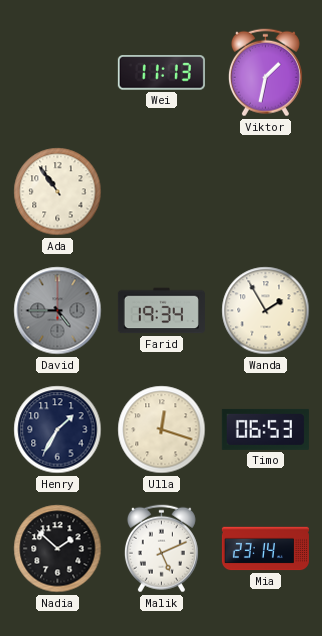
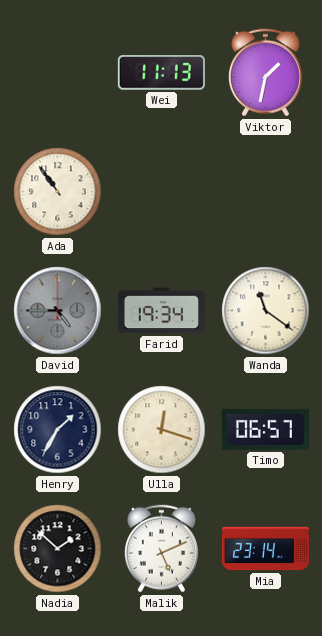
Wanda: 1:55 -> 11:21 (266, 311)
Timo: 06:53 -> 06:57 (265, 429)
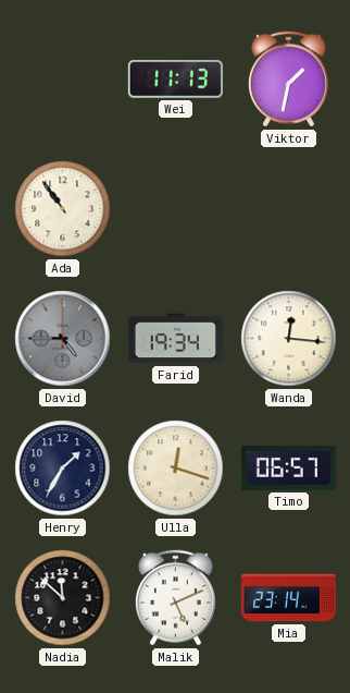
Wanda: 11:21 -> 12:16 (289, 339)
Nadia: 1:52 -> 11:52 (63, 598)
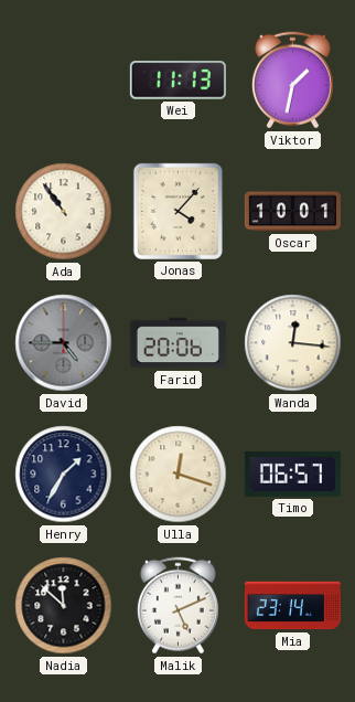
Jonas: none -> 4:07 (177, 211)
Oscar: none -> 10:01 (292, 212)
Farid: 19:34 -> 20:06 (177, 343)
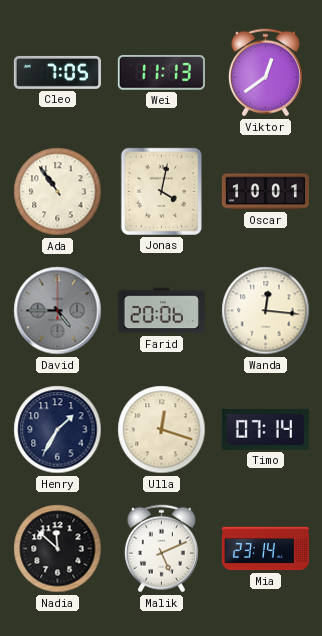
Cleo: none -> 7:05 (57, 72)
Viktor: 1:32 -> 12:39 (265, 73)
Jonas: 4:07 -> 4:02 (161, 191)
Timo: 06:57 -> 07:14 (265, 429)
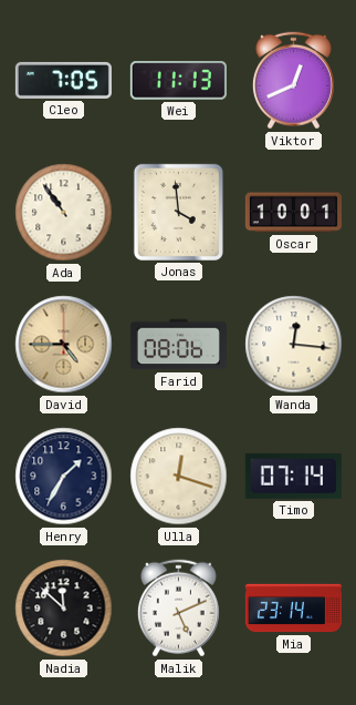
Viktor: 12:39 -> 12:41 (293, 81)
Jonas: 4:02 -> 3:59 (178, 212)
David dial: grey -> champagne (64, 345)
Farid: 20:06 -> 08:06 (178, 345)
